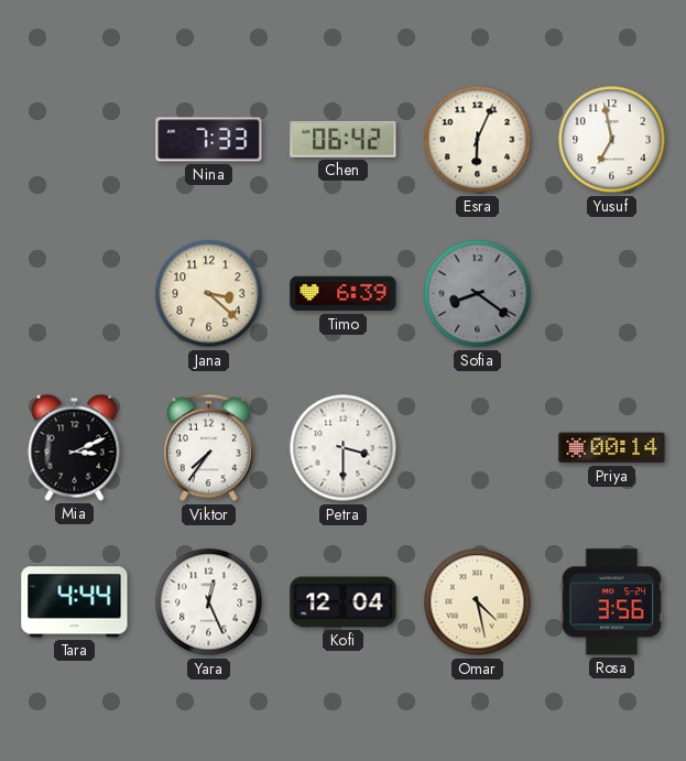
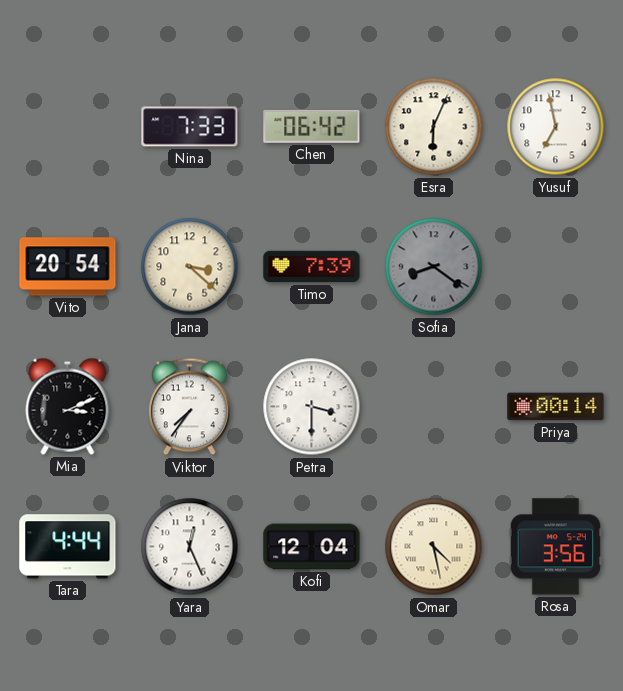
Vito: none -> 20:54 (68, 267)
Timo: 6:39 -> 7:39 (312, 267)
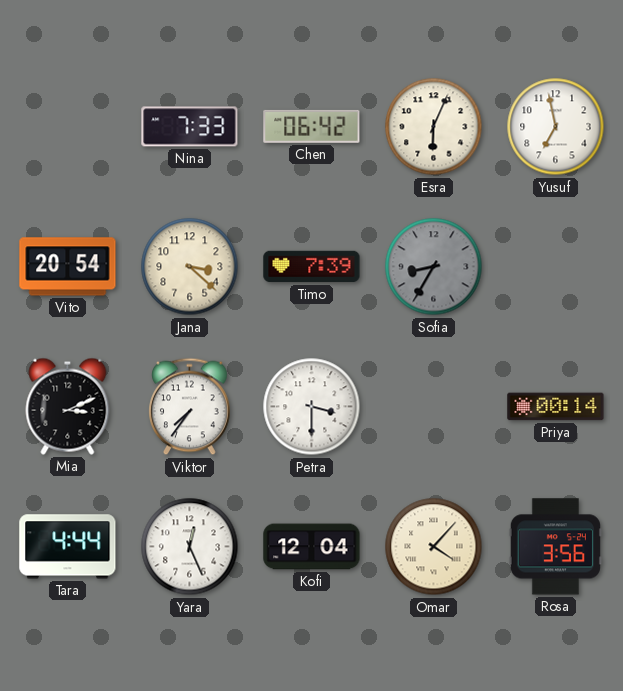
Sofia: 8:21 -> 8:35 (434, 267)
Omar: 4:28 -> 4:07 (434, 547)
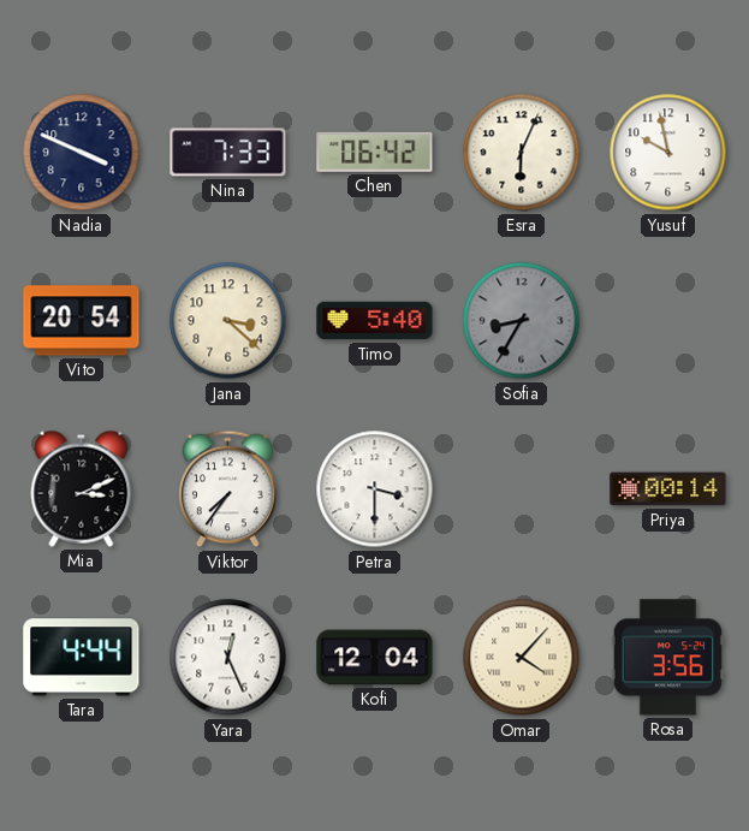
Nadia: none -> 3:49 (82, 153)
Yusuf: 6:58 -> 9:58 (668, 153)
Timo: 7:39 -> 5:40 (375, 321)
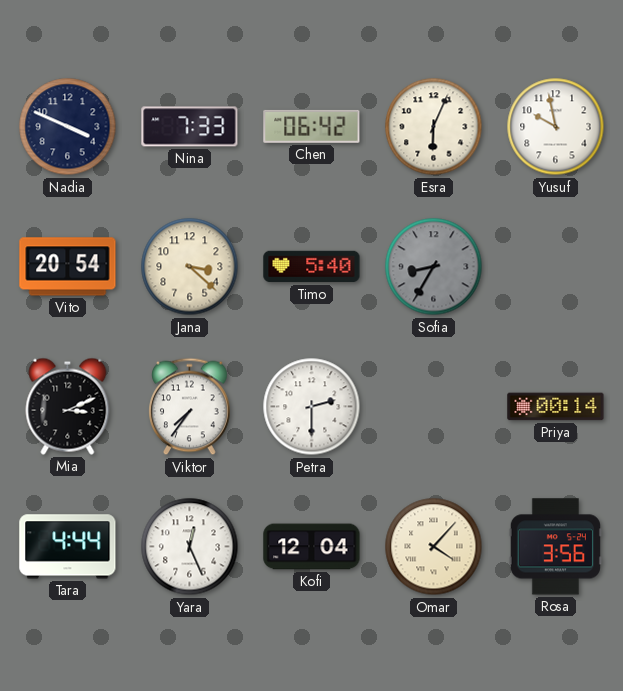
Petra: 3:30 -> 2:30 (312, 407)
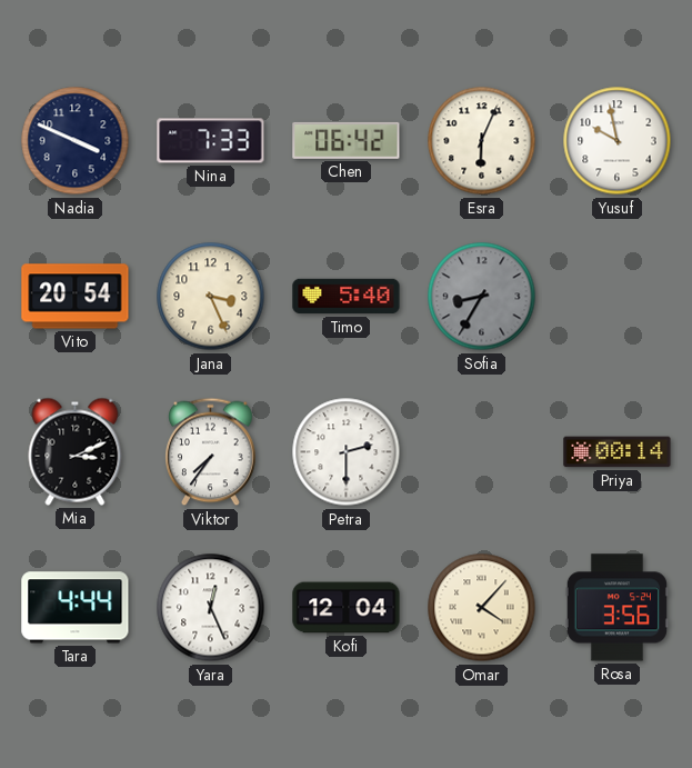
Jana: 3:22 -> 3:26 (211, 297)
